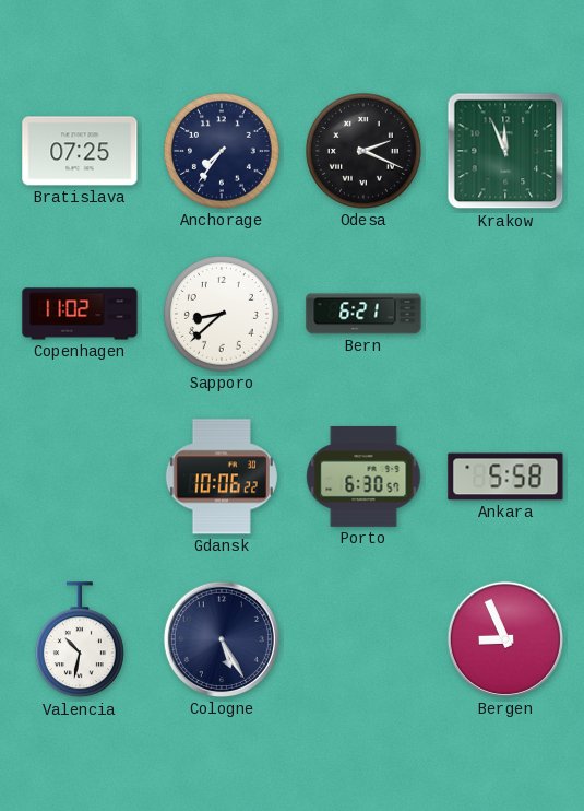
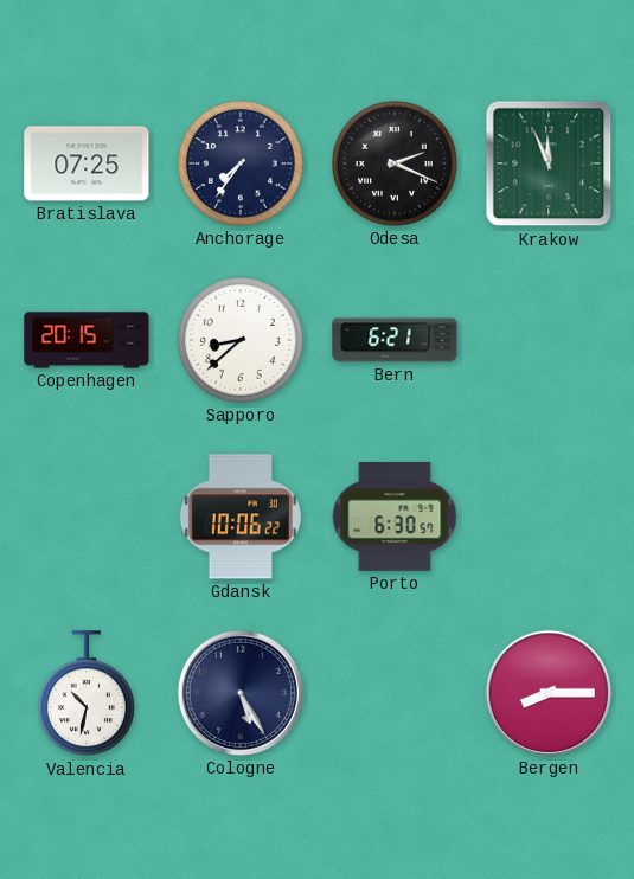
Copenhagen: 11:02 -> 20:15 (87, 340)
Ankara: 5:58 -> none (505, 477)
Bergen: 8:56 -> 8:15 (549, 693)
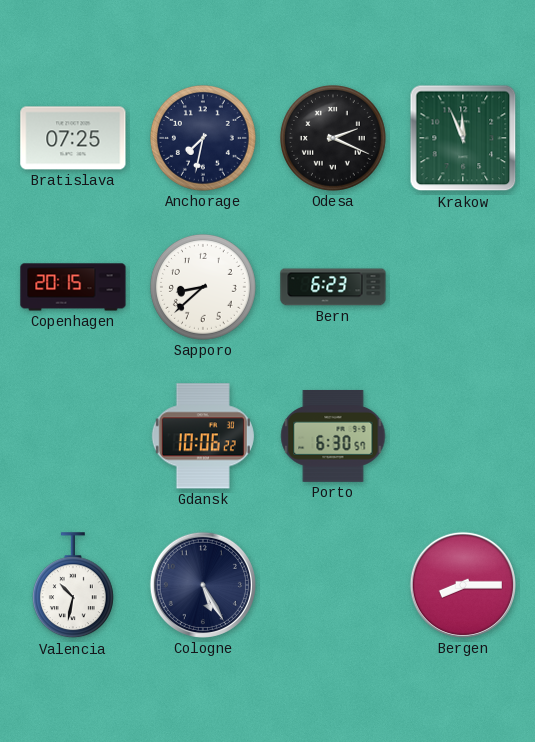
Anchorage: 7:36 -> 7:32 (204, 139)
Bern: 6:21 -> 6:23 (333, 287)
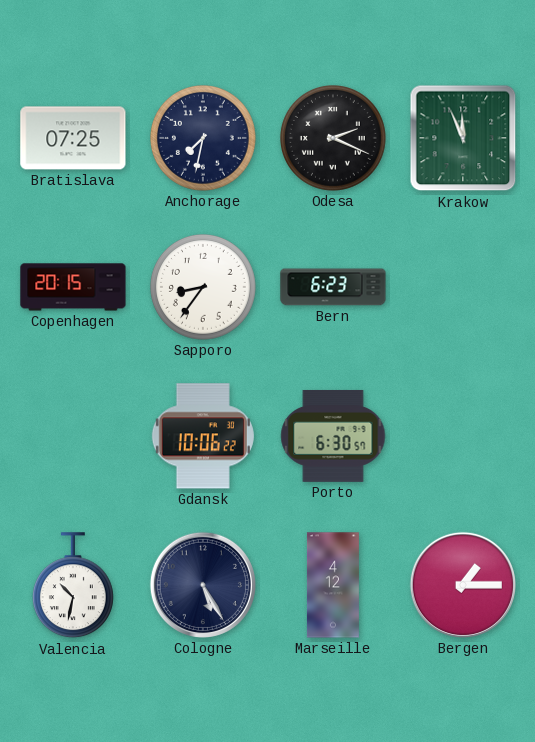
Sapporo: 8:38 -> 8:36 (204, 288)
Marseille: none -> 4:12 (333, 585)
Bergen: 8:15 -> 1:15 (463, 585)
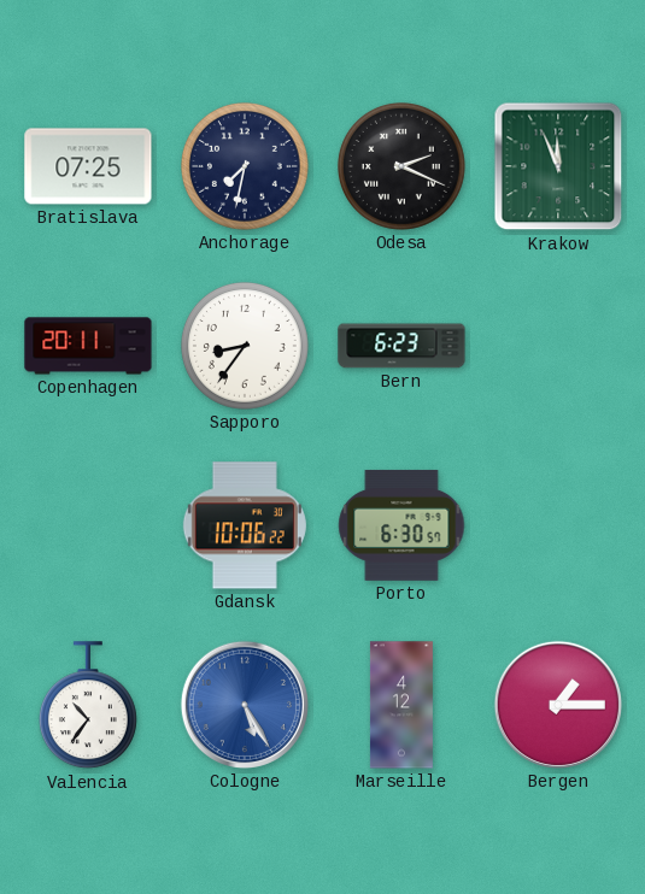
Copenhagen: 20:15 -> 20:11 (88, 346)
Valencia: 10:32 -> 10:36 (88, 706)
Cologne dial: navy -> blue (245, 705)
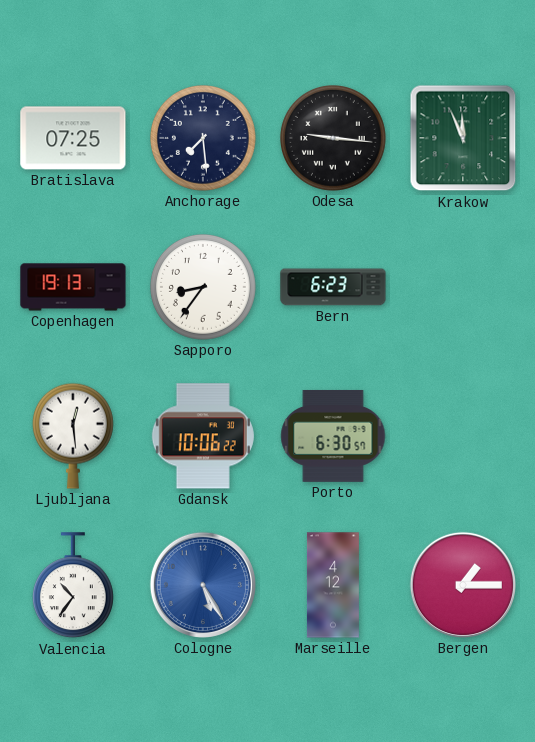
Anchorage: 7:32 -> 7:29 (204, 139)
Odesa: 2:19 -> 9:16 (334, 139)
Copenhagen: 20:11 -> 19:13 (73, 287)
Ljubljana: none -> 12:29 (73, 436)
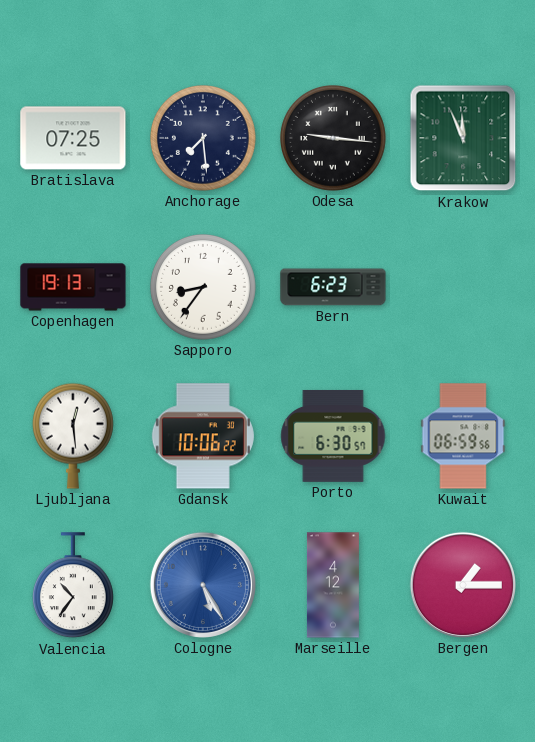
Kuwait: none -> 06:59 (463, 436)
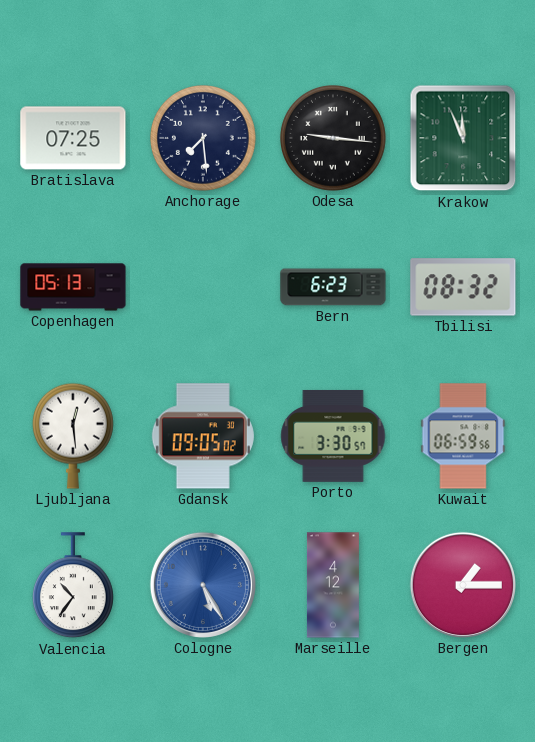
Copenhagen: 19:13 -> 05:13 (73, 287)
Sapporo: 8:36 -> none (204, 288)
Tbilisi: none -> 08:32 (463, 287)
Gdansk: 10:06 -> 09:05 (203, 436)
Porto: 6:30 -> 3:30 (333, 436)
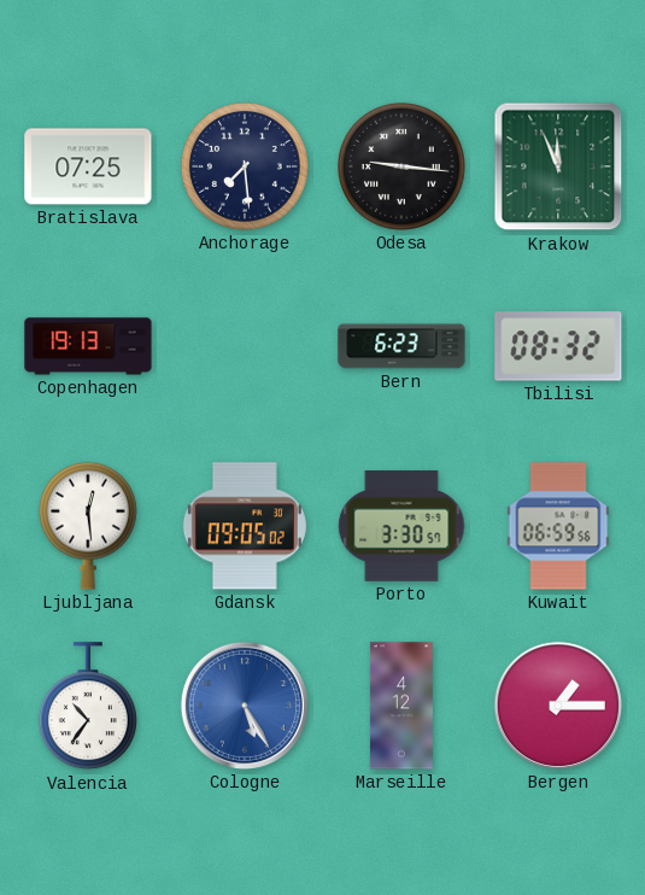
Copenhagen: 05:13 -> 19:13 (88, 346)
